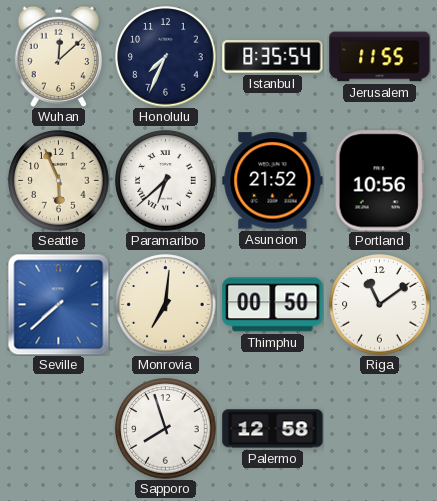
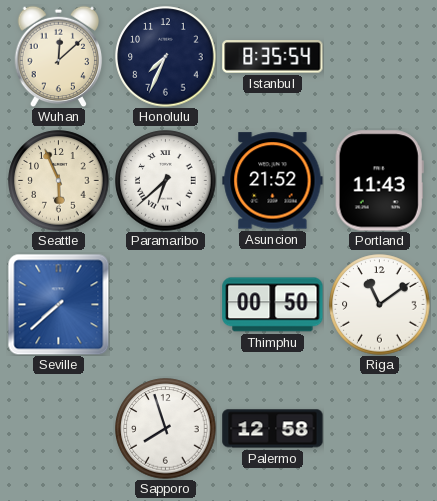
Jerusalem: 11:55 -> none (380, 57)
Portland: 10:56 -> 11:43 (379, 181)
Monrovia: 7:01 -> none (166, 305)
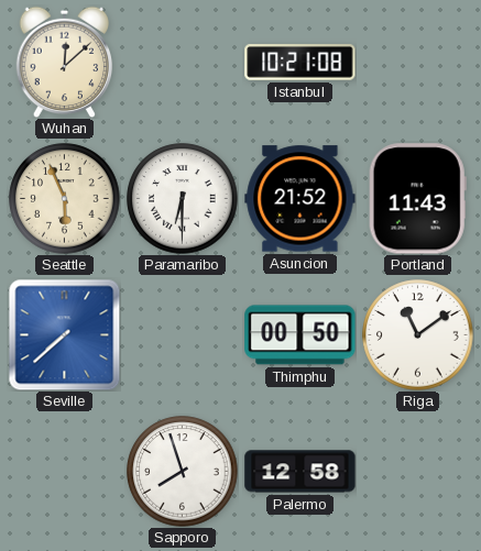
Honolulu: 7:34 -> none (166, 57)
Istanbul: 8:35 -> 10:21 (300, 63)
Paramaribo: 6:38 -> 6:30 (183, 199)
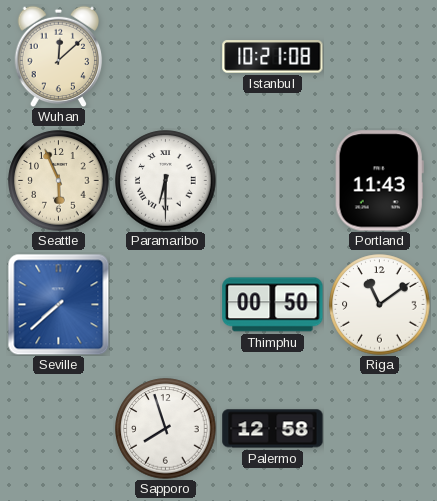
Asuncion: 21:52 -> none (300, 199)
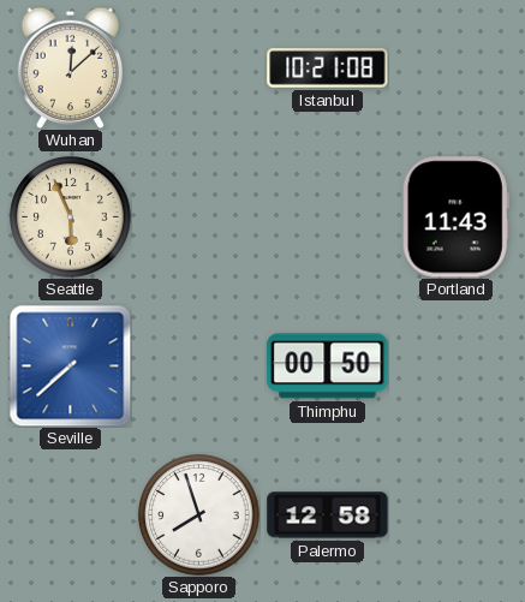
Paramaribo: 6:30 -> none (166, 181)
Riga: 11:09 -> none (380, 305)
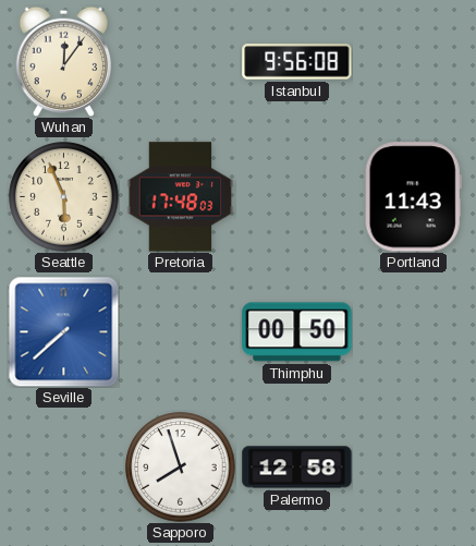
Wuhan: 12:08 -> 12:06 (64, 61)
Istanbul: 10:21 -> 9:56 (297, 62)
Pretoria: none -> 17:48 (181, 197)
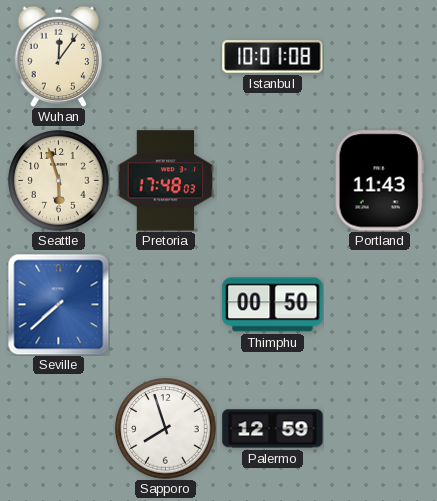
Istanbul: 9:56 -> 10:01 (273, 57)
Seattle: 5:56 -> 5:57 (59, 181)
Palermo: 12:58 -> 12:59 (273, 429)
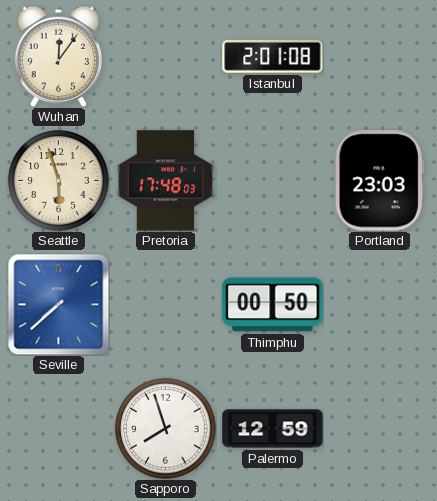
Istanbul: 10:01 -> 2:01 (273, 57)
Portland: 11:43 -> 23:03 (379, 181)
